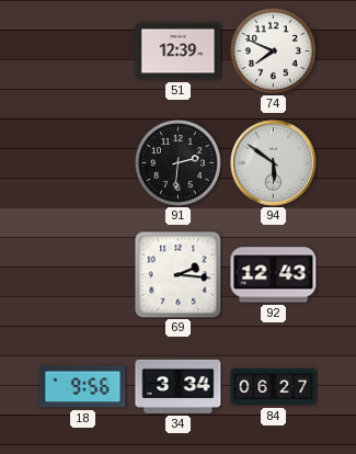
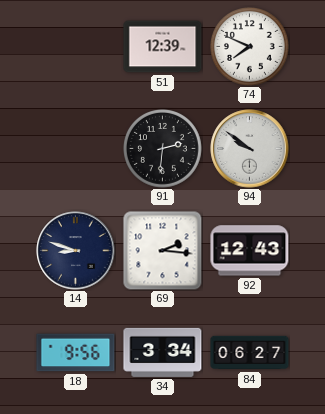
94: 5:51 -> 9:51 (250, 149)
14: none -> 8:48 (76, 251)
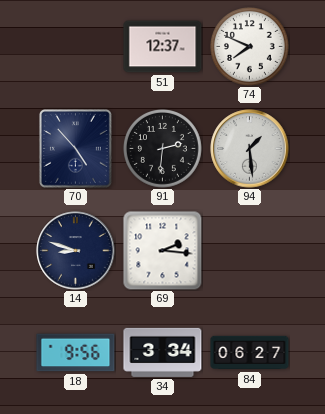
51: 12:39 -> 12:37 (163, 47)
70: none -> 4:53 (75, 148)
94: 9:51 -> 1:29 (250, 149)
92: 12:43 -> none (250, 251)
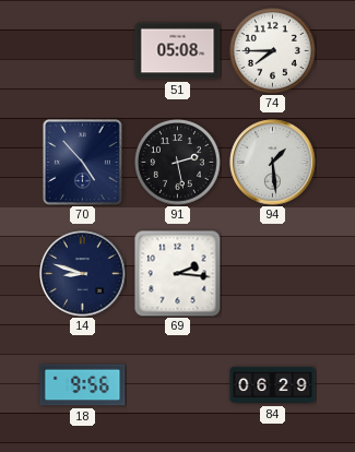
51: 12:37 -> 05:08 (178, 51)
74: 7:49 -> 7:45 (273, 51)
91: 2:31 -> 2:28 (178, 163)
34: 3:34 -> none (163, 352)
84: 06:27 -> 06:29 (273, 385)
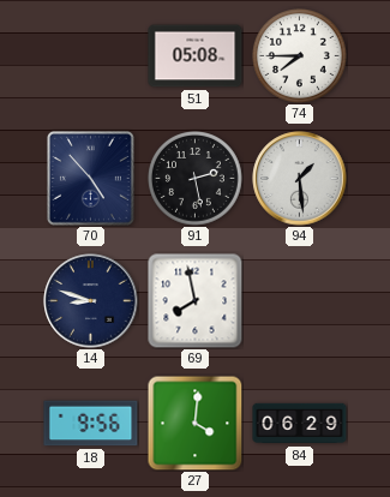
69: 2:16 -> 7:58 (196, 301)
27: none -> 4:01 (194, 423)
